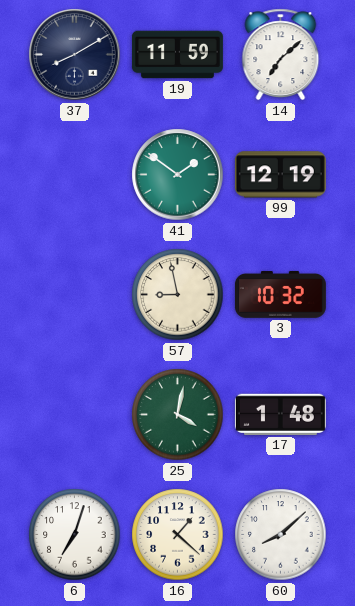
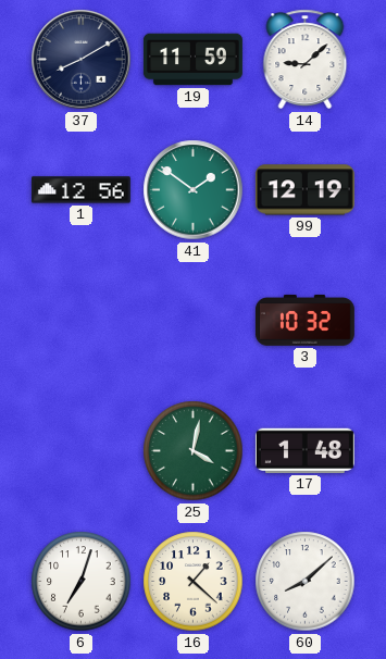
14: 7:08 -> 9:08 (306, 60)
1: none -> 12:56 (80, 190)
57: 8:58 -> none (178, 295)
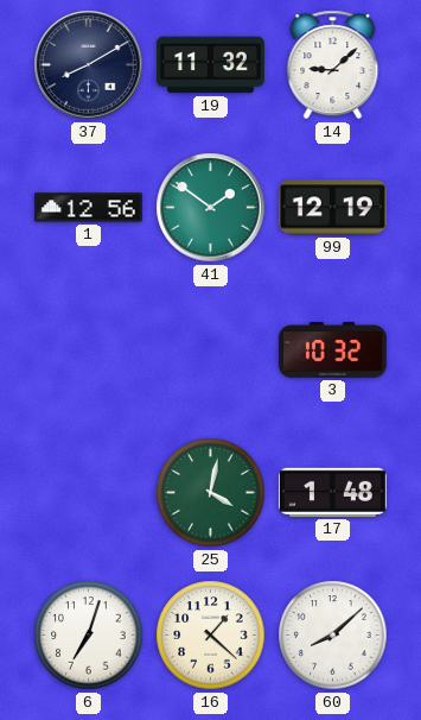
19: 11:59 -> 11:32 (210, 65)
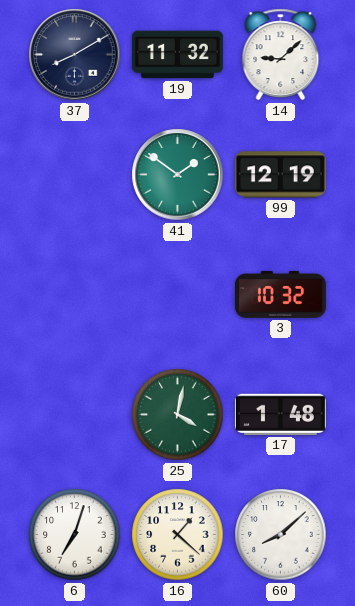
1: 12:56 -> none (88, 208)
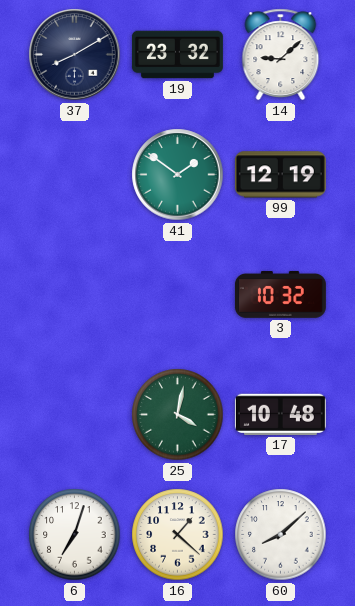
19: 11:32 -> 23:32 (177, 55)
17: 1:48 -> 10:48 (280, 414)
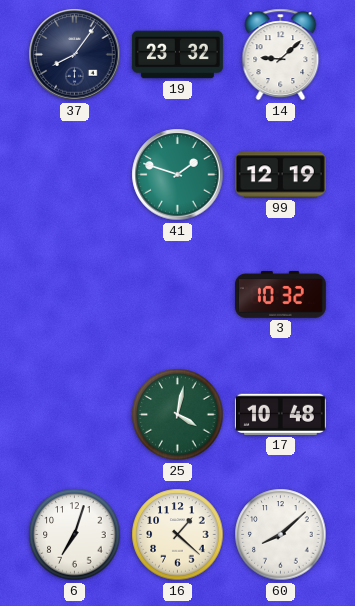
37: 8:10 -> 8:06 (75, 55)
41: 1:51 -> 1:48 (178, 175)
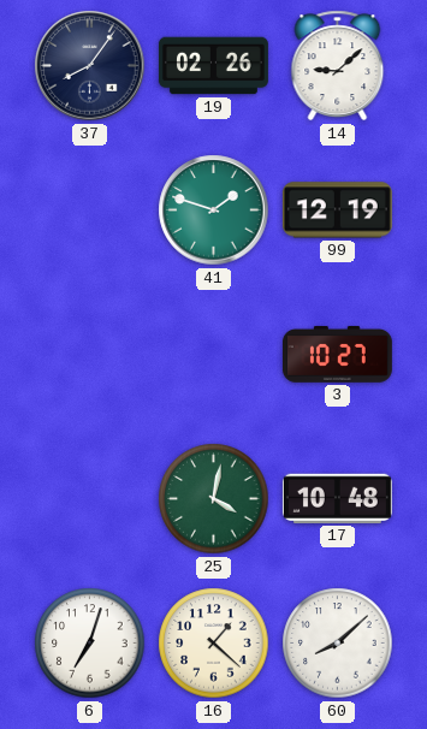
19: 23:32 -> 02:26 (213, 66)
3: 10:32 -> 10:27 (337, 355)
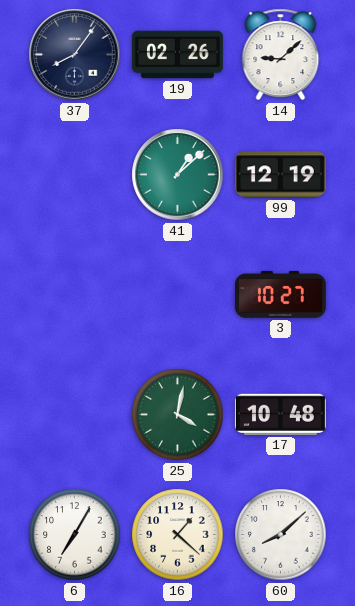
41: 1:48 -> 1:08 (178, 175)
6: 7:03 -> 7:05 (75, 535)
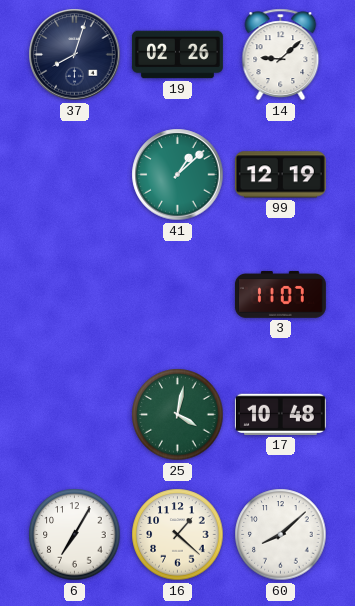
37: 8:06 -> 8:03 (75, 55)
3: 10:27 -> 11:07 (280, 295)
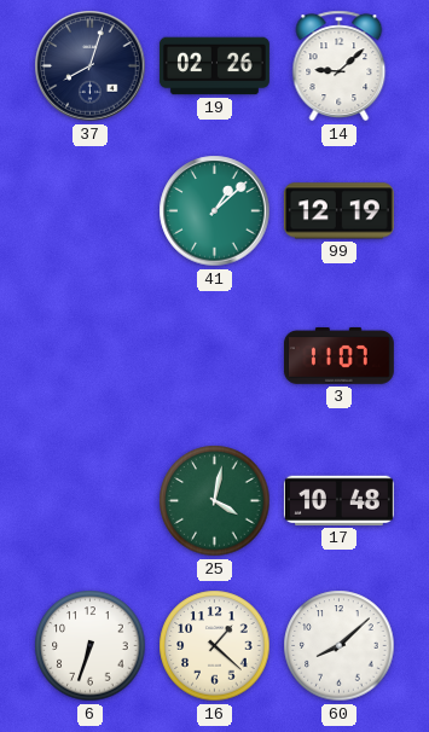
6: 7:05 -> 6:33 (91, 646)
